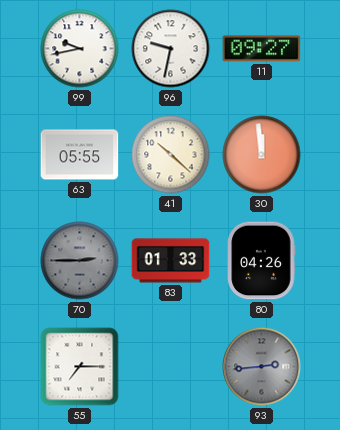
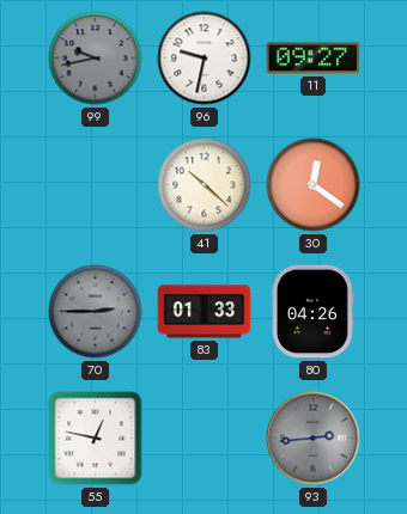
99 dial: white -> grey (96, 59)
63: 05:55 -> none (80, 155)
30: 11:59 -> 12:21 (314, 185)
55: 7:15 -> 12:47 (96, 439)
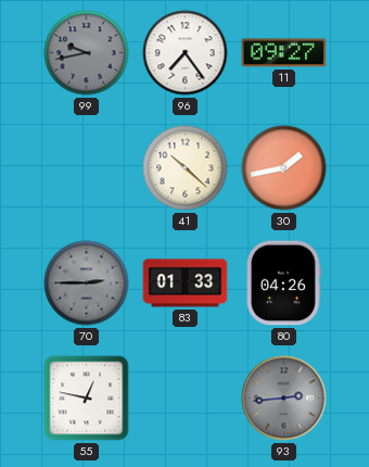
96: 9:32 -> 7:24 (186, 53)
30: 12:21 -> 1:43 (284, 168)
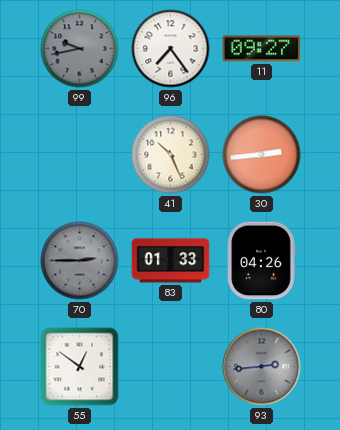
41: 10:22 -> 10:26 (171, 155)
30: 1:43 -> 2:44 (262, 155)
55: 12:47 -> 12:51 (80, 367)
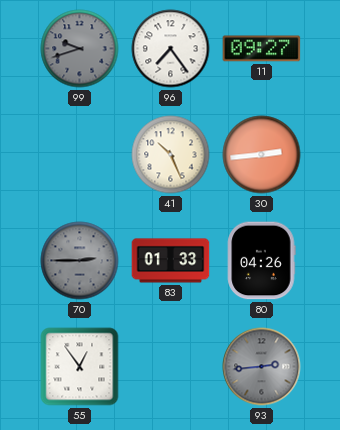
99: 9:43 -> 9:42 (80, 49)
55: 12:51 -> 12:54 (80, 367)
